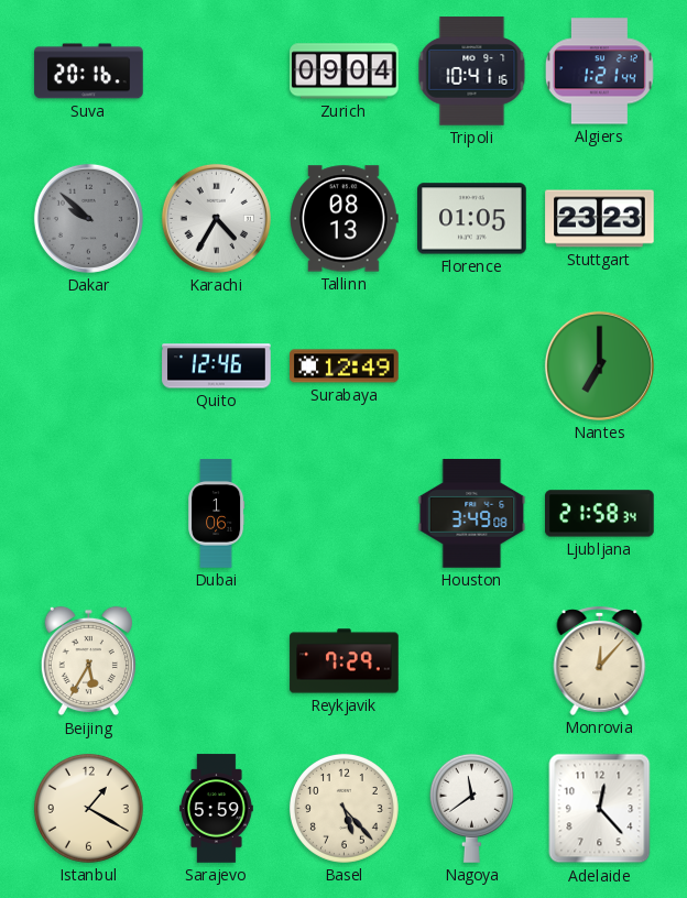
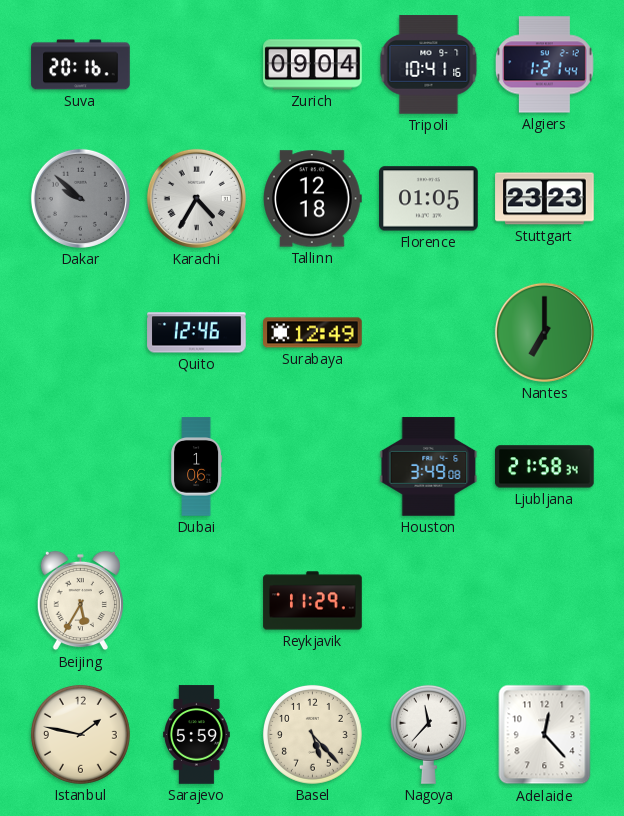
Tallinn: 08:13 -> 12:18 (313, 199)
Reykjavik: 7:29 -> 11:29 (313, 601)
Monrovia: 12:07 -> none (600, 660)
Istanbul: 1:20 -> 1:47 (80, 734)
Nagoya: 11:39 -> 11:37 (428, 734)
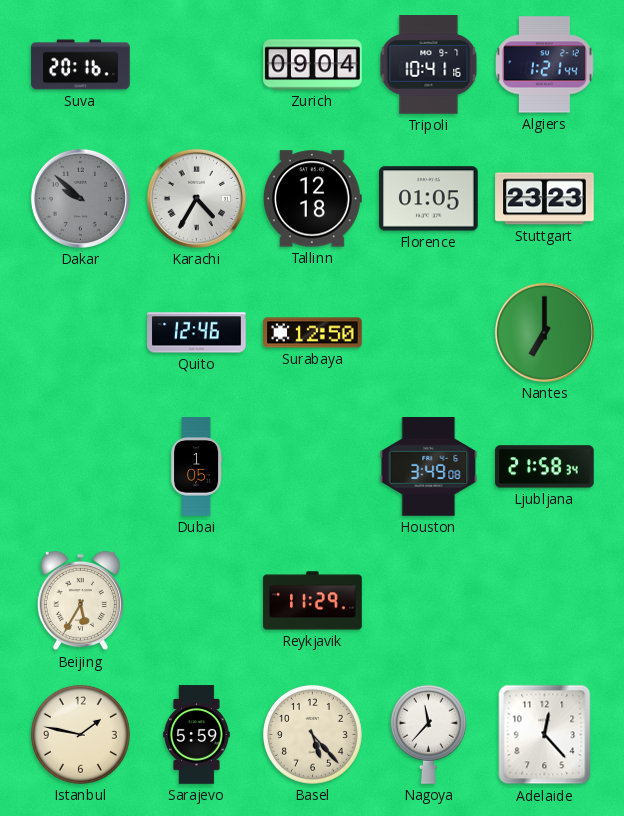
Surabaya: 12:49 -> 12:50 (313, 333)
Dubai: 1:06 -> 1:05 (196, 467)
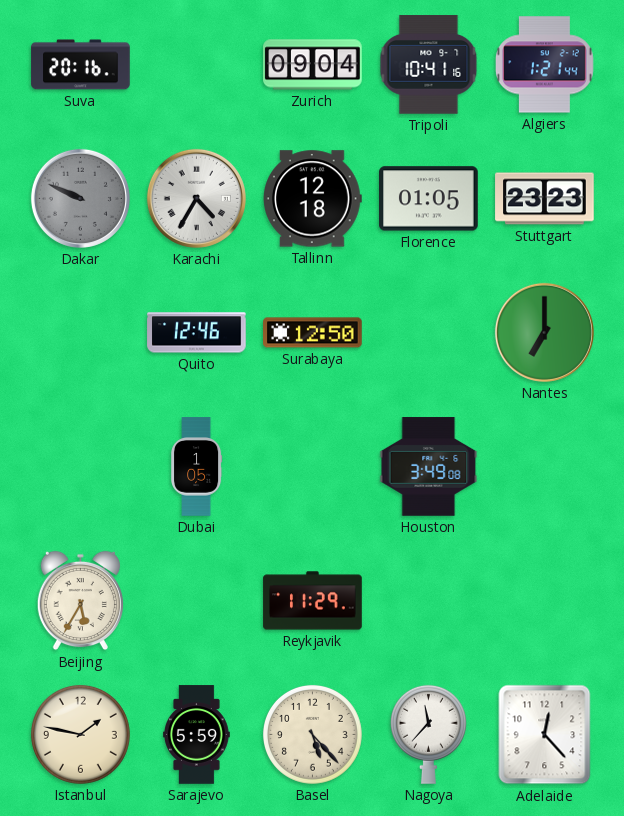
Dakar: 9:52 -> 9:49 (80, 198)
Ljubljana: 21:58 -> none (545, 467)
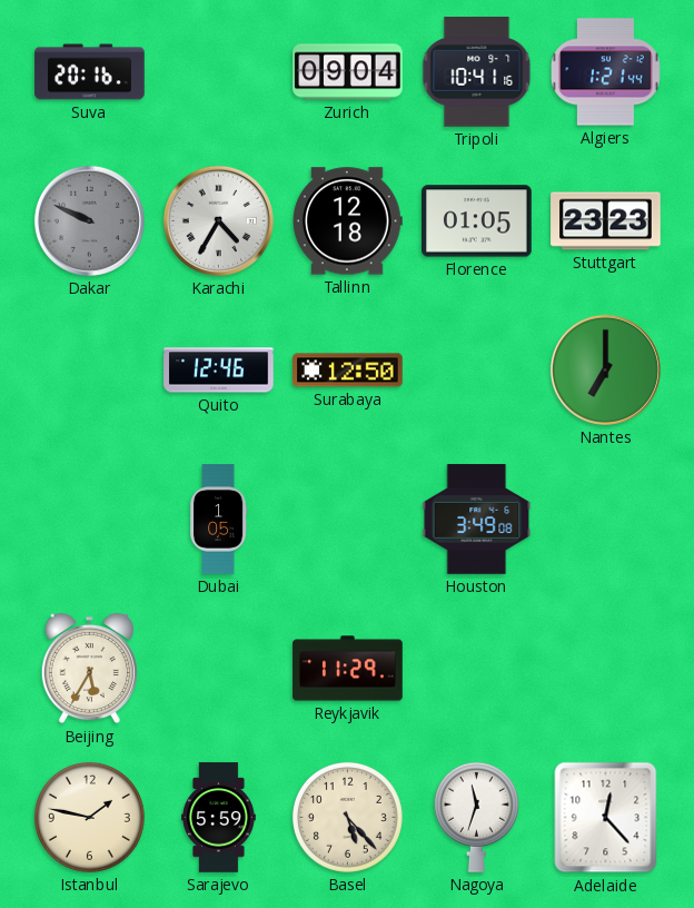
Nagoya: 11:37 -> 11:33 (476, 817)
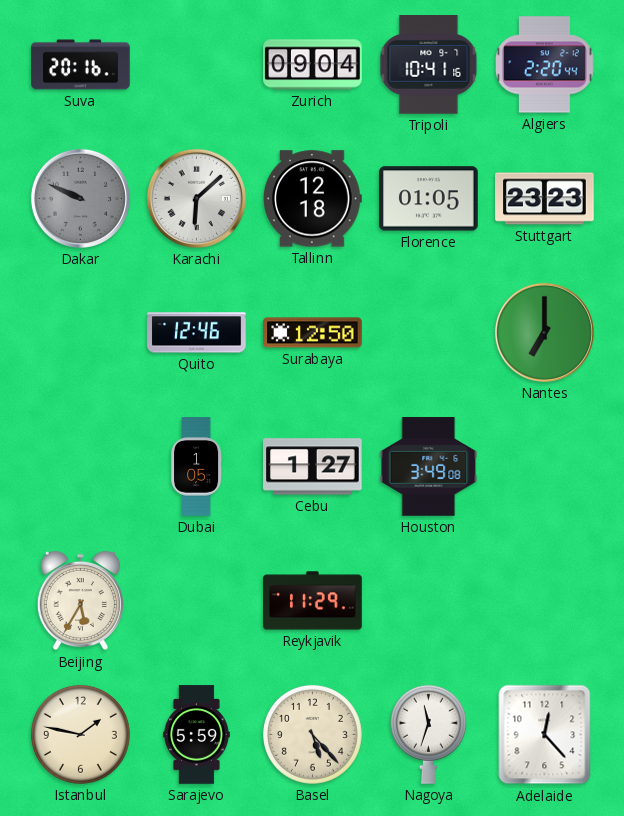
Algiers: 1:21 -> 2:20 (544, 65)
Karachi: 4:35 -> 6:08 (196, 198)
Cebu: none -> 1:27 (313, 467)
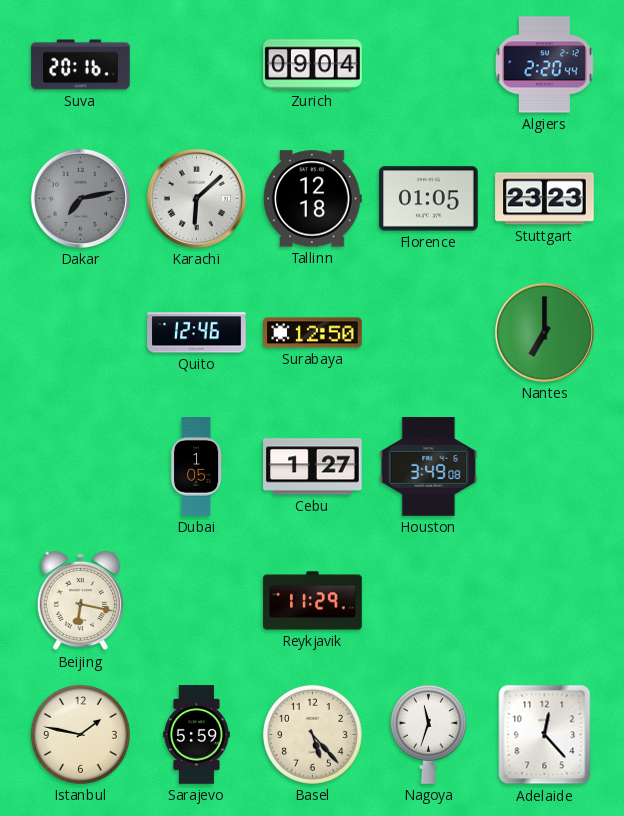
Tripoli: 10:41 -> none (429, 65)
Dakar: 9:49 -> 7:13 (80, 198)
Beijing: 5:35 -> 6:17 (80, 601)
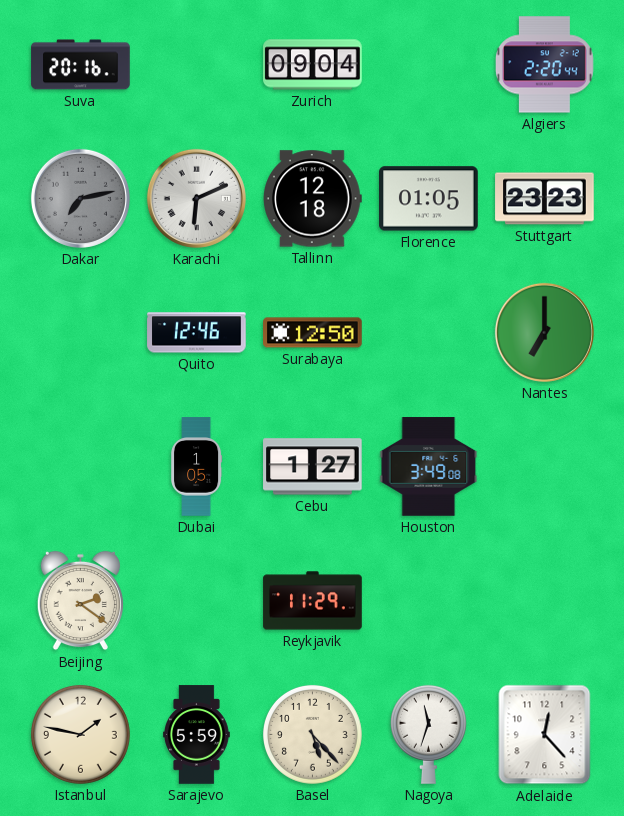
Karachi: 6:08 -> 6:11 (196, 198)
Beijing: 6:17 -> 2:21 (80, 601)
